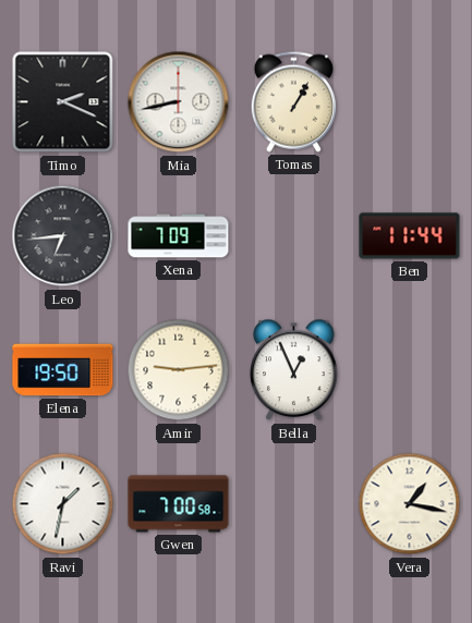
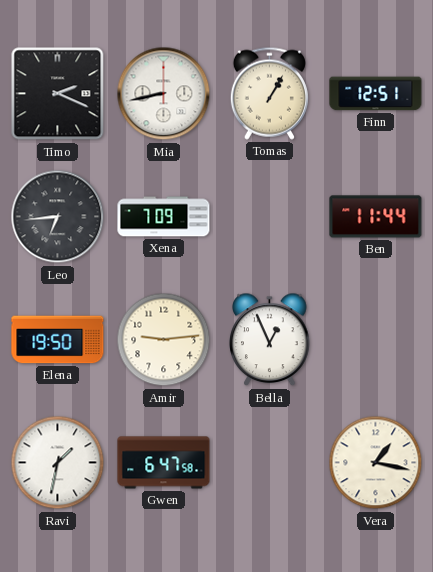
Finn: none -> 12:51 (376, 94)
Gwen: 7:00 -> 6:47 (164, 463)
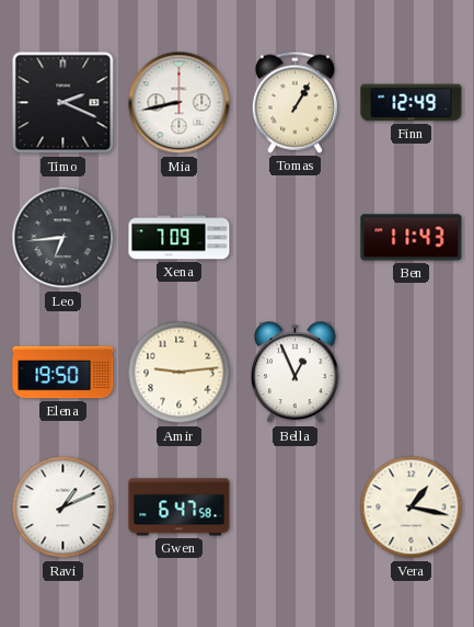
Finn: 12:51 -> 12:49 (412, 103)
Ben: 11:44 -> 11:43 (412, 238)
Ravi: 1:32 -> 1:11 (63, 508)
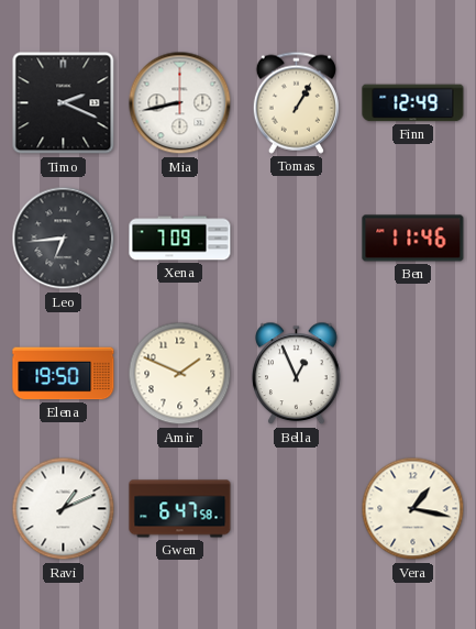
Ben: 11:43 -> 11:46 (413, 239)
Amir: 9:14 -> 1:49 (180, 374)
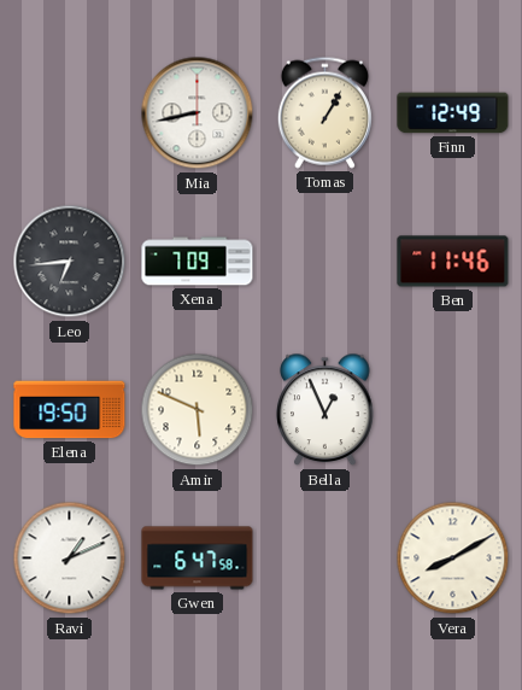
Timo: 2:19 -> none (64, 103)
Amir: 1:49 -> 5:49 (198, 410)
Vera: 1:17 -> 8:10 (453, 559)
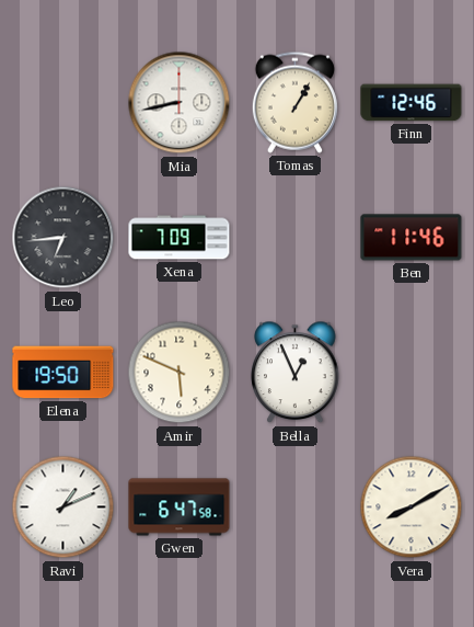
Finn: 12:49 -> 12:46 (412, 103)
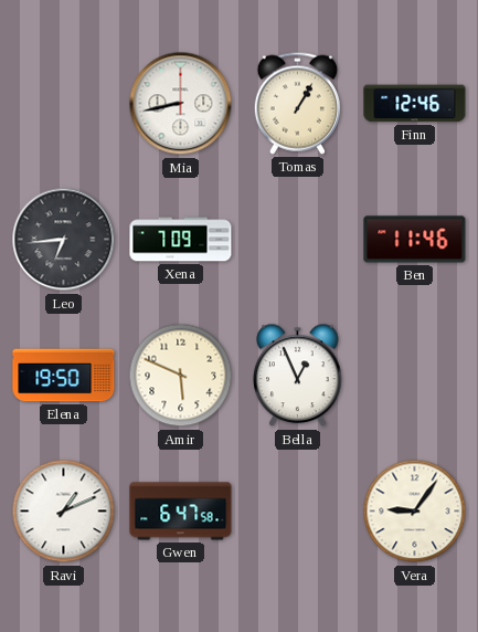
Vera: 8:10 -> 9:06 (415, 512)
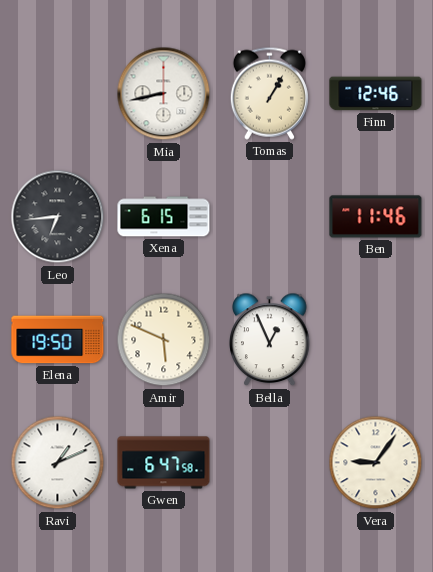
Xena: 7:09 -> 6:15 (164, 217)
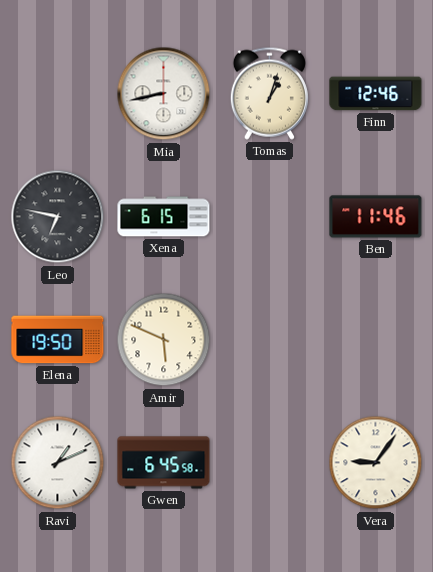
Tomas: 1:05 -> 1:03 (269, 93)
Leo: 6:44 -> 6:47 (58, 217)
Bella: 12:56 -> none (270, 340)
Gwen: 6:47 -> 6:45 (164, 463)
